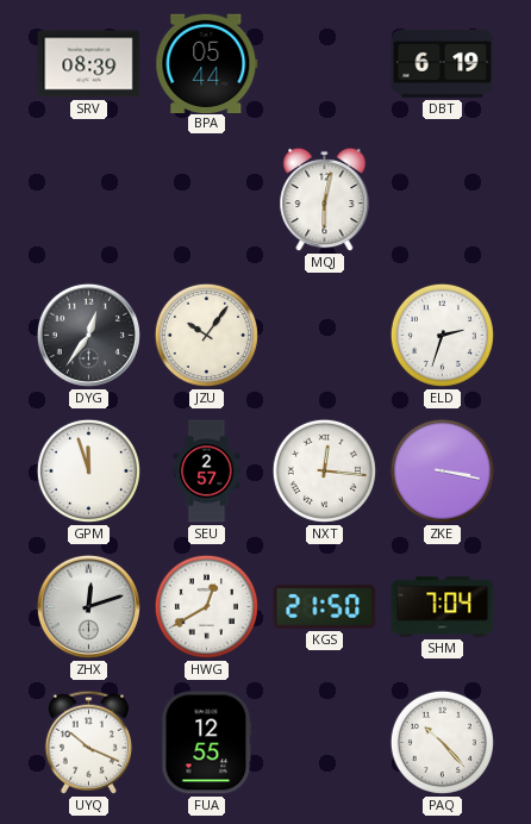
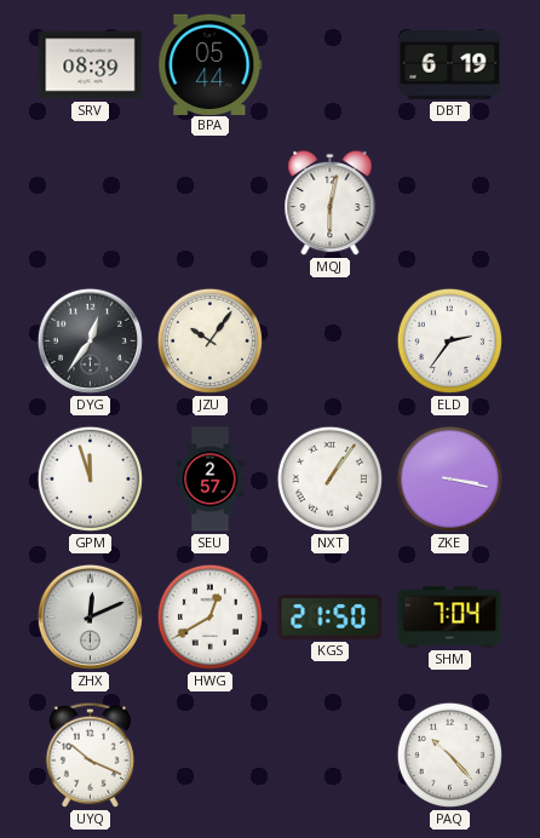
ELD: 2:33 -> 2:36 (449, 340)
NXT: 12:16 -> 1:06 (329, 478)
ZHX: 12:12 -> 12:11 (90, 616)
FUA: 12:55 -> none (207, 743)
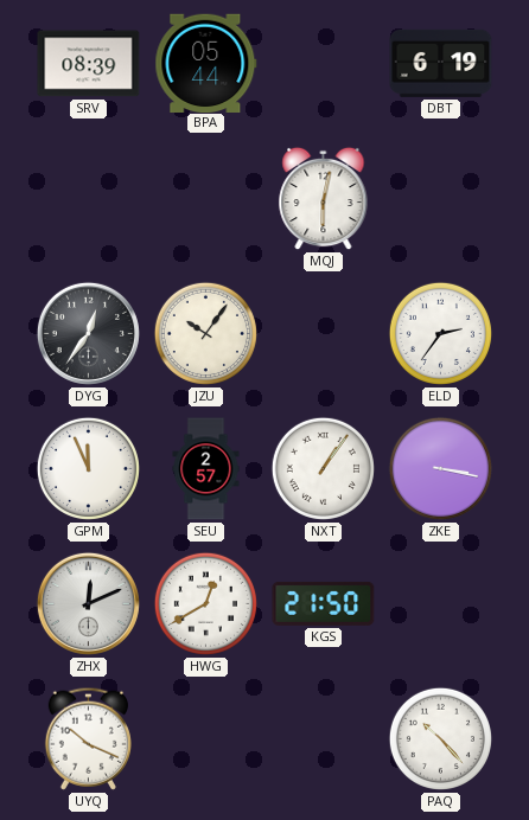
GPM: 11:57 -> 11:56 (88, 468)
SHM: 7:04 -> none (450, 618)
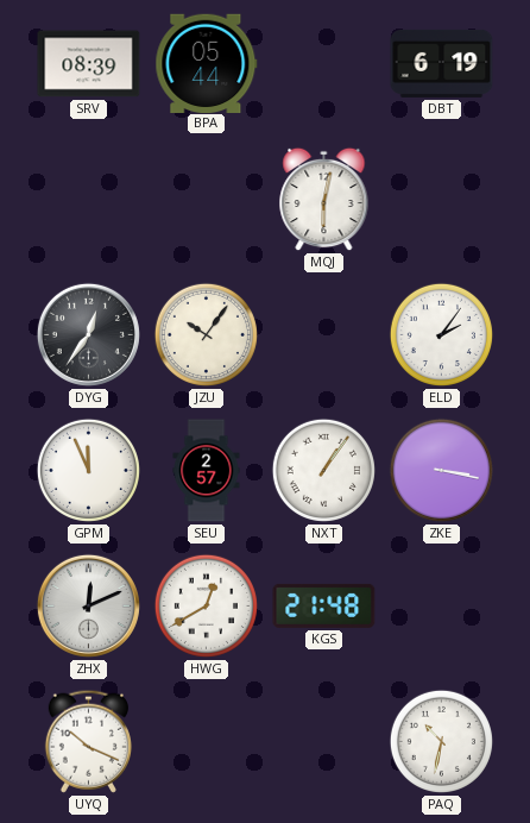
ELD: 2:36 -> 2:06 (441, 334)
KGS: 21:50 -> 21:48 (324, 605)
PAQ: 10:23 -> 10:32 (441, 741)
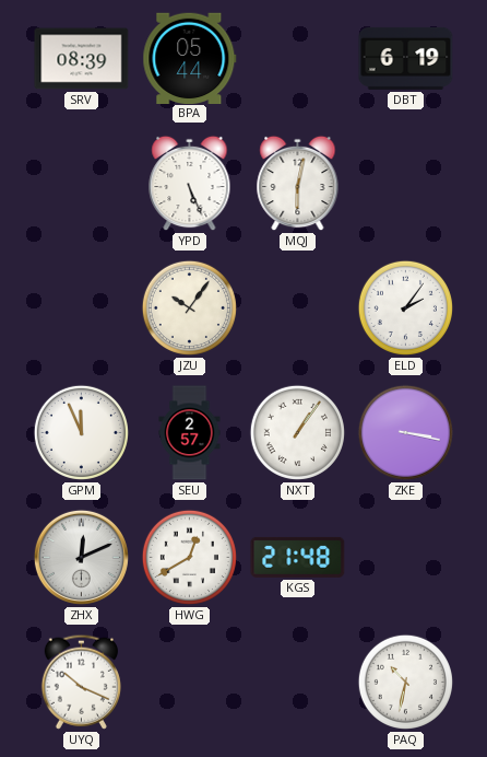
YPD: none -> 5:26 (190, 184)
DYG: 12:36 -> none (88, 334)
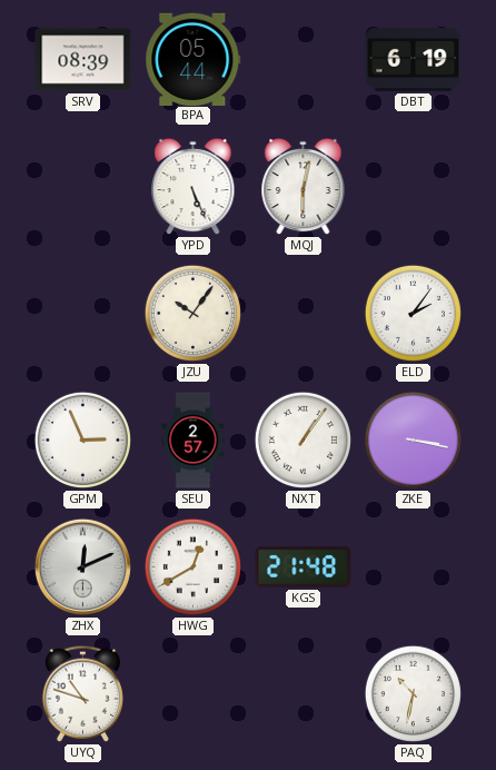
GPM: 11:56 -> 2:56 (82, 440)
UYQ: 10:19 -> 10:48 (82, 693)
